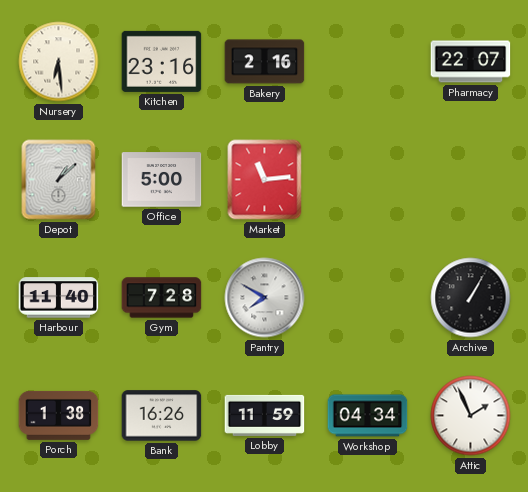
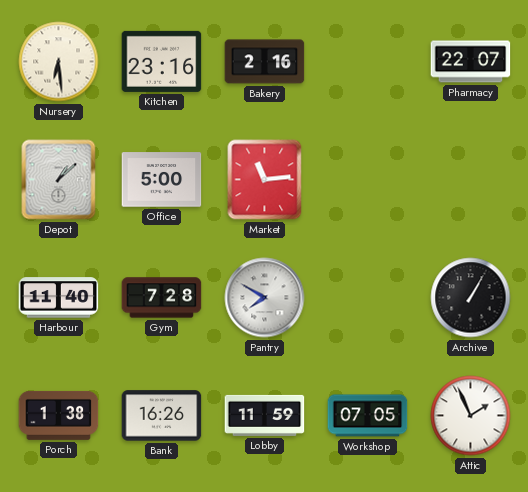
Workshop: 04:34 -> 07:05 (368, 416)
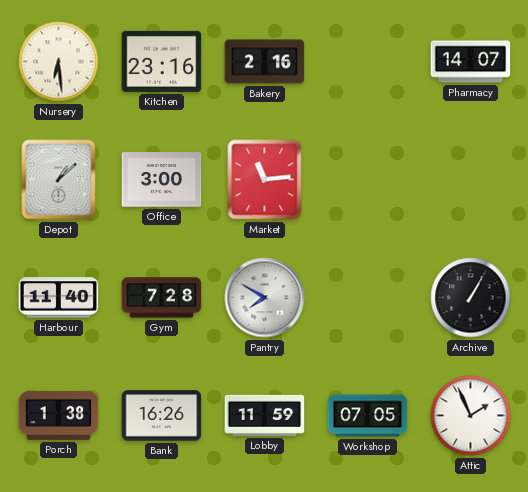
Pharmacy: 22:07 -> 14:07 (471, 62)
Office: 5:00 -> 3:00 (162, 180)
